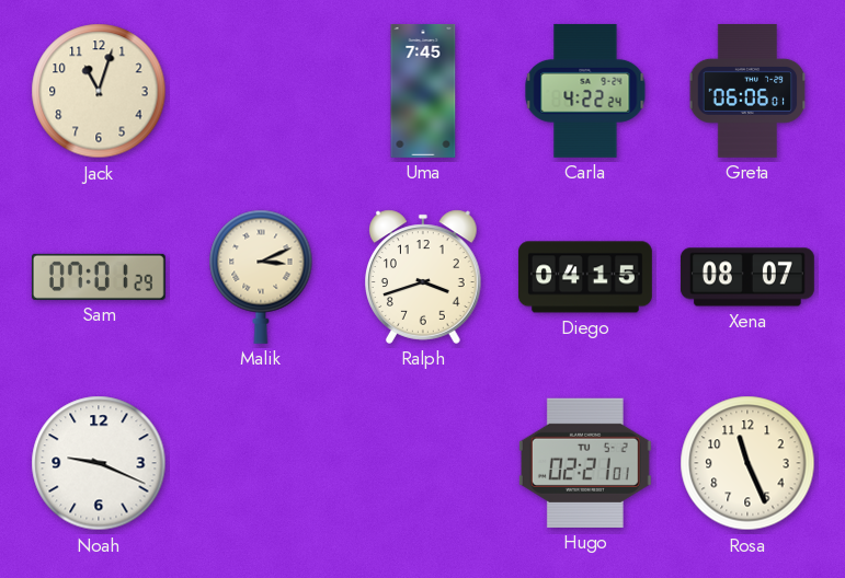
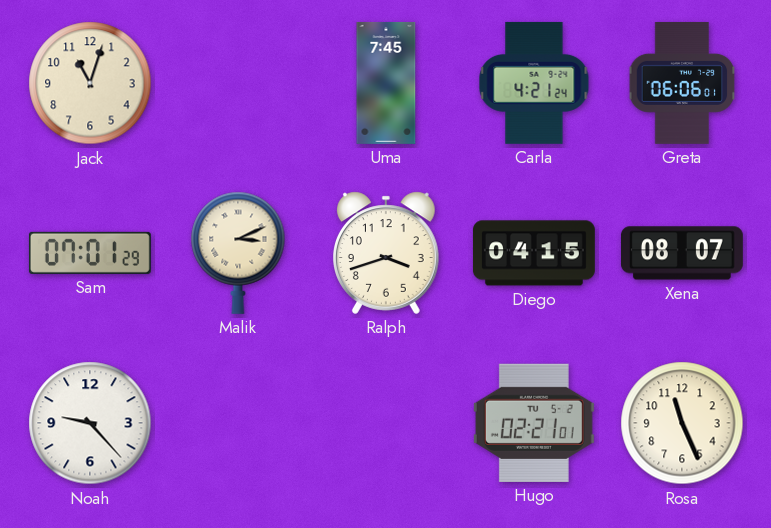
Carla: 4:22 -> 4:21 (534, 83)
Noah: 9:19 -> 9:23 (90, 423)
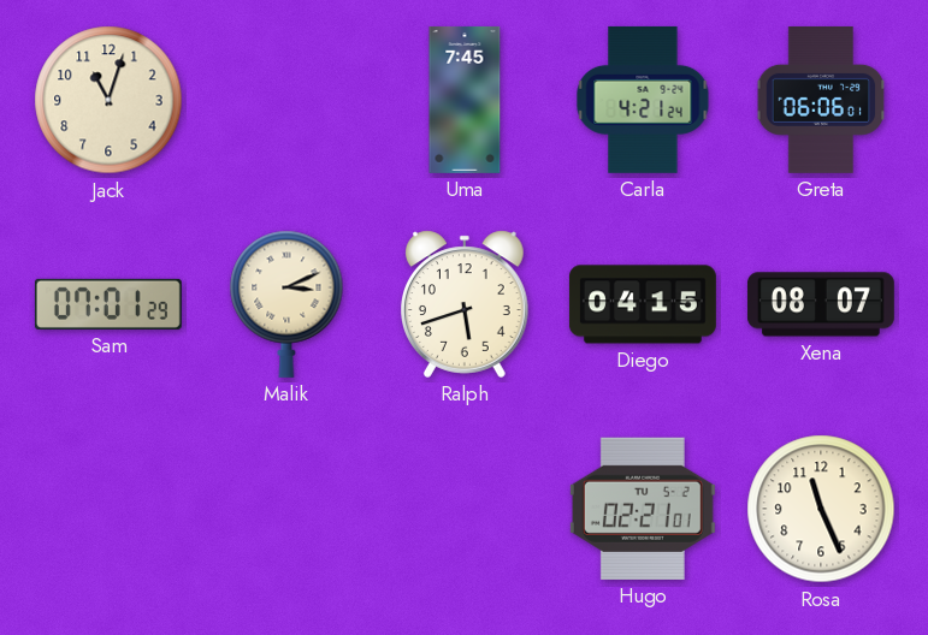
Ralph: 3:42 -> 5:42 (466, 304)
Noah: 9:23 -> none (90, 423)
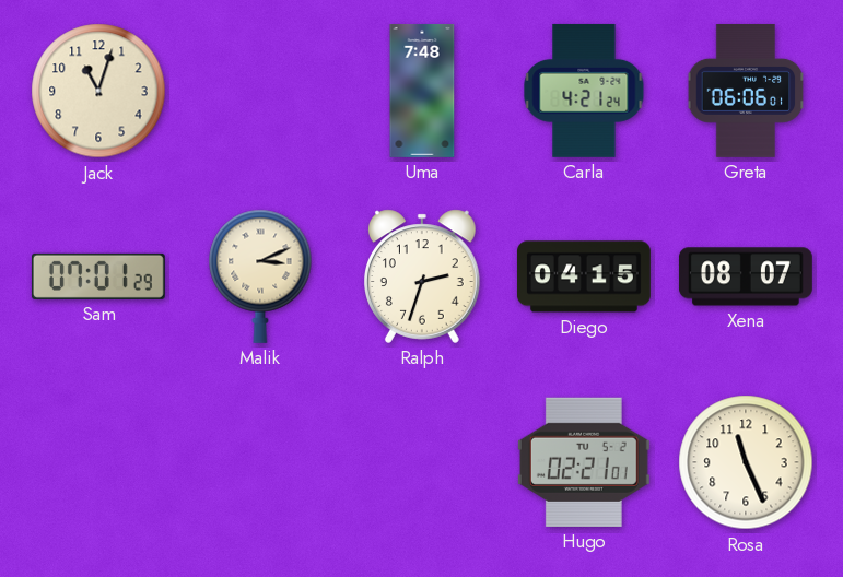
Uma: 7:45 -> 7:48 (422, 91)
Ralph: 5:42 -> 2:33 (423, 276)
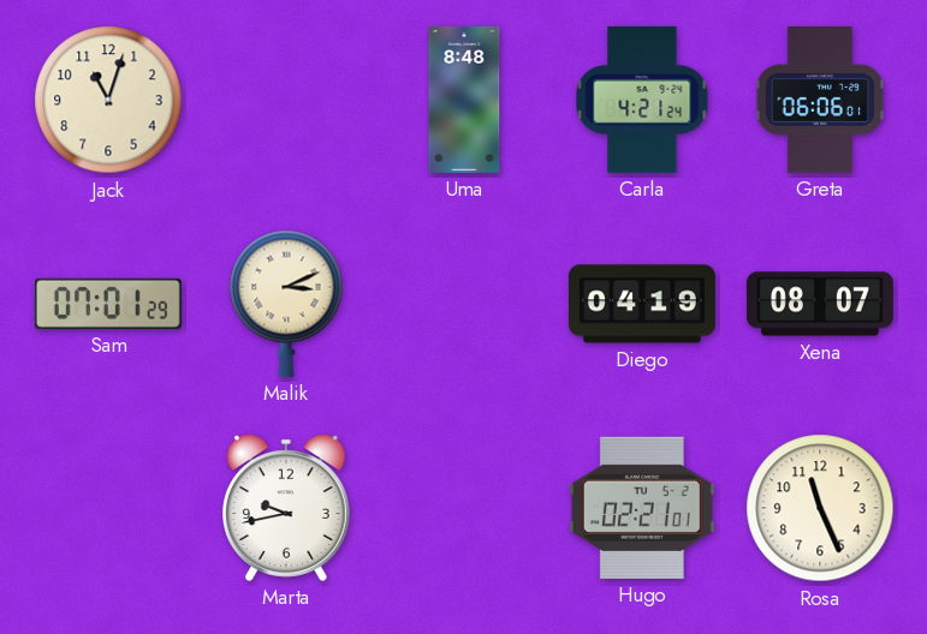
Uma: 7:48 -> 8:48 (464, 100)
Ralph: 2:33 -> none (423, 276)
Diego: 04:15 -> 04:19 (642, 304)
Marta: none -> 9:43 (287, 508)
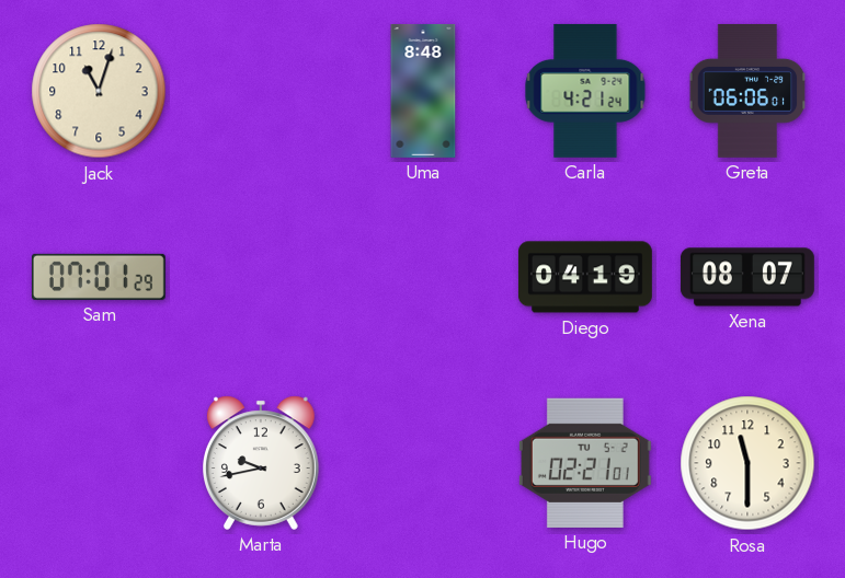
Malik: 3:11 -> none (286, 304)
Rosa: 11:26 -> 11:30 (747, 463)
